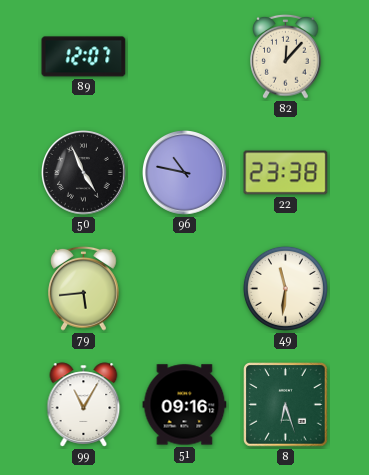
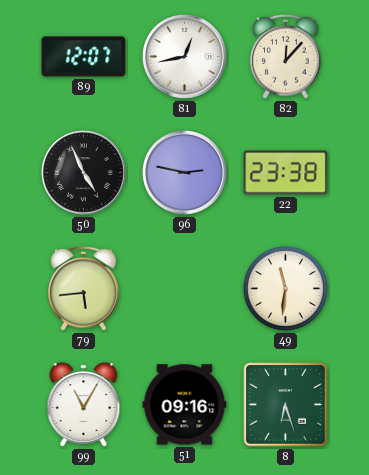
81: none -> 12:43 (185, 57)
96: 10:47 -> 2:47 (185, 173)
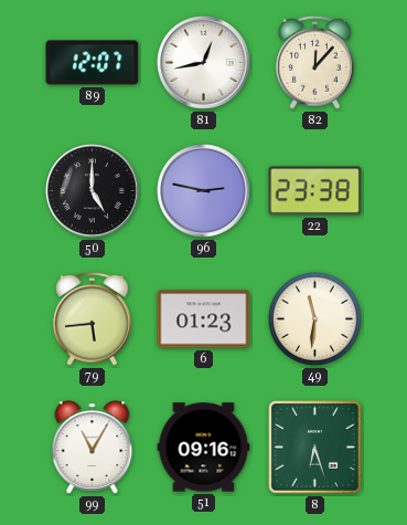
50: 4:56 -> 5:00 (93, 191)
6: none -> 01:23 (204, 319)
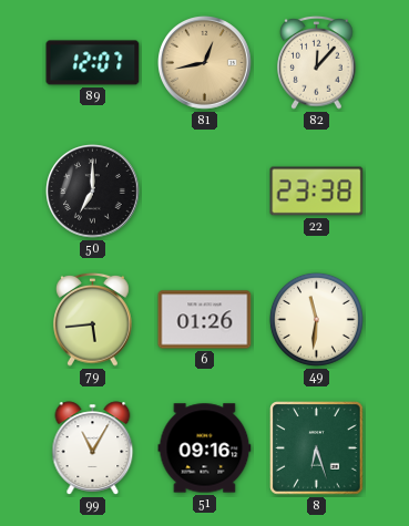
81 dial: white -> champagne (205, 63)
50: 5:00 -> 7:00 (93, 192)
96: 2:47 -> none (204, 191)
6: 01:23 -> 01:26 (205, 320)
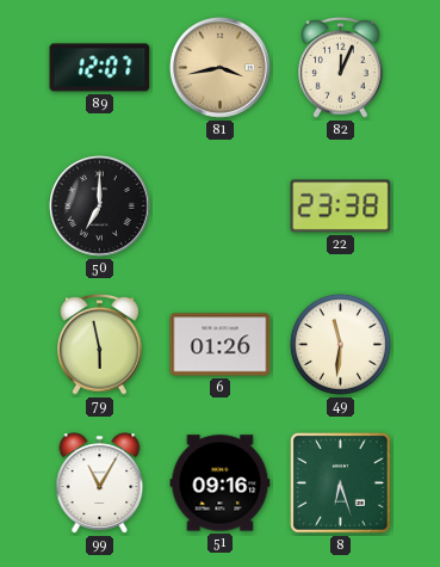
81: 12:43 -> 3:43 (221, 68)
82: 12:07 -> 12:04 (341, 67)
79: 5:44 -> 5:58 (100, 344)
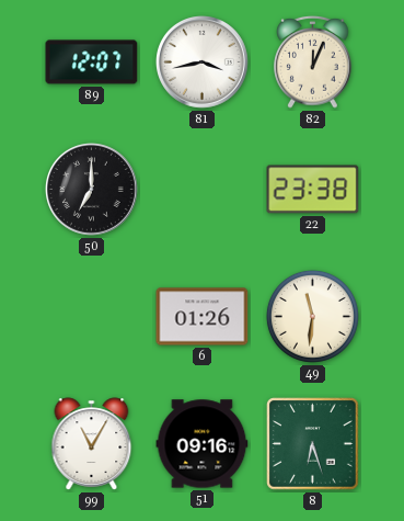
81 dial: champagne -> white (203, 63)
79: 5:58 -> none (100, 344)
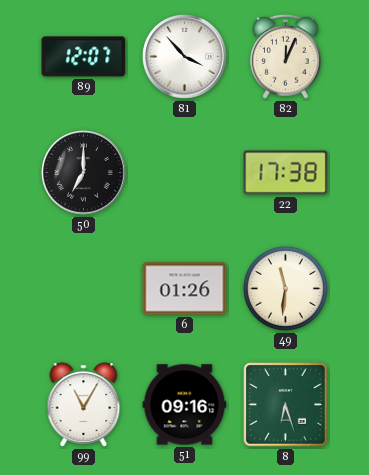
81: 3:43 -> 3:53 (185, 57)
22: 23:38 -> 17:38 (286, 173)
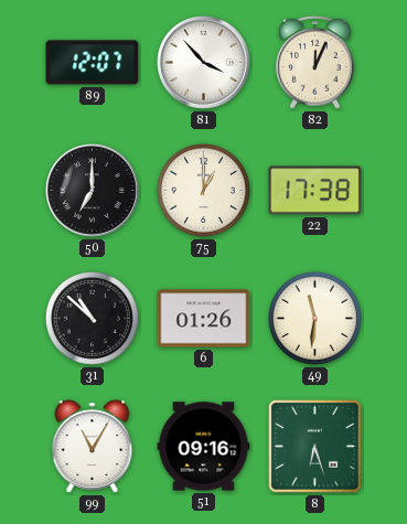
75: none -> 1:00 (203, 190)
31: none -> 10:52 (92, 318)
